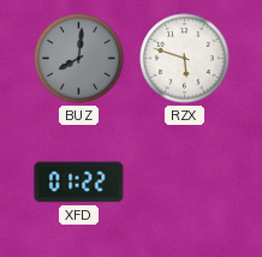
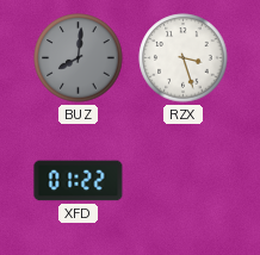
RZX: 5:48 -> 3:27 (184, 58)
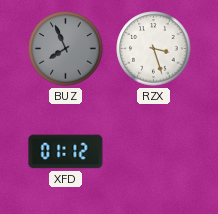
BUZ: 8:01 -> 7:56 (66, 49)
XFD: 01:22 -> 01:12 (66, 152)
